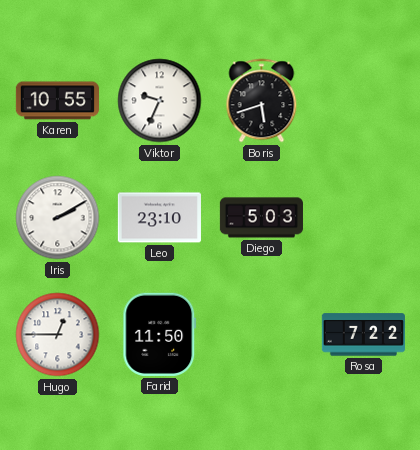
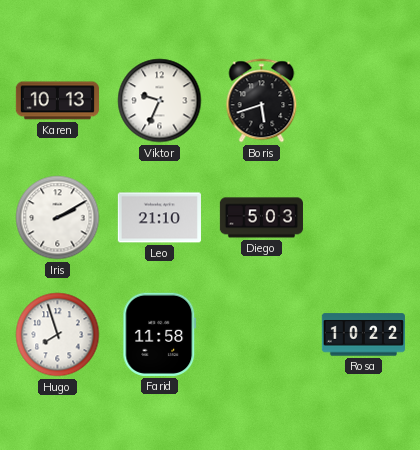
Karen: 10:55 -> 10:13 (57, 101)
Leo: 23:10 -> 21:10 (159, 218)
Hugo: 12:45 -> 7:57 (58, 335)
Farid: 11:50 -> 11:58 (160, 334)
Rosa: 7:22 -> 10:22 (363, 335)
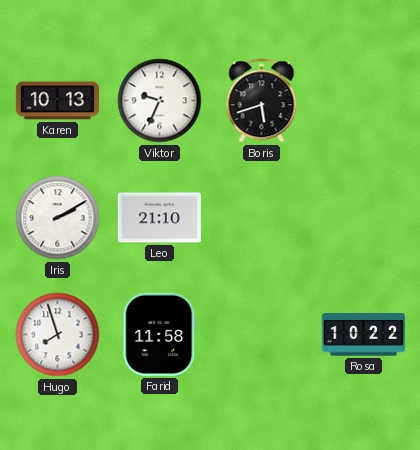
Diego: 5:03 -> none (261, 218)
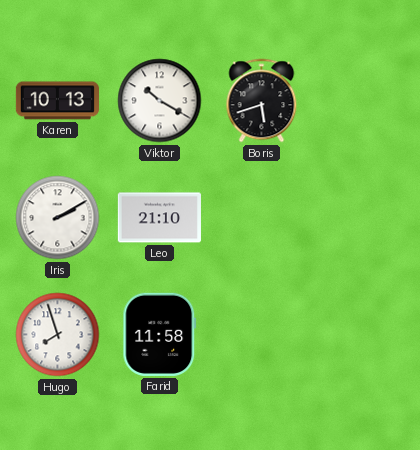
Viktor: 9:34 -> 10:20 (160, 101)
Rosa: 10:22 -> none (363, 335)
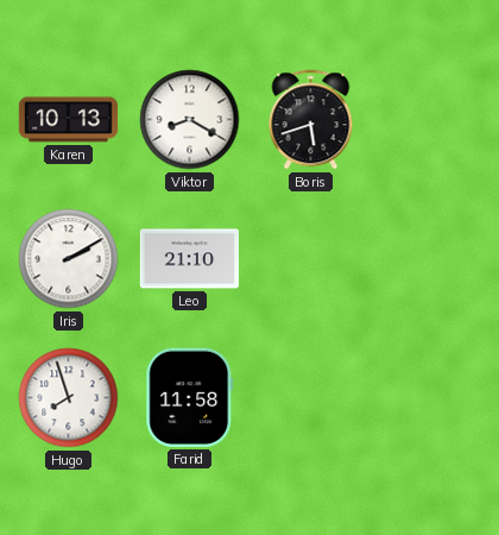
Viktor: 10:20 -> 8:20 (190, 120)
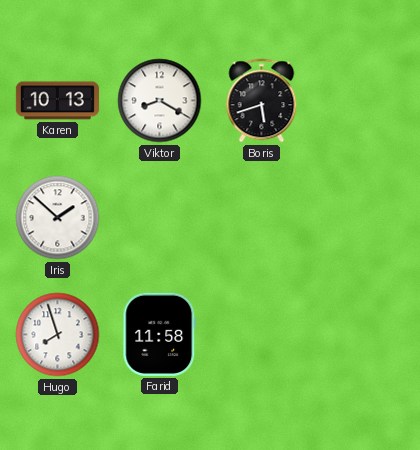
Iris: 2:10 -> 1:52 (58, 218)
Leo: 21:10 -> none (189, 259)
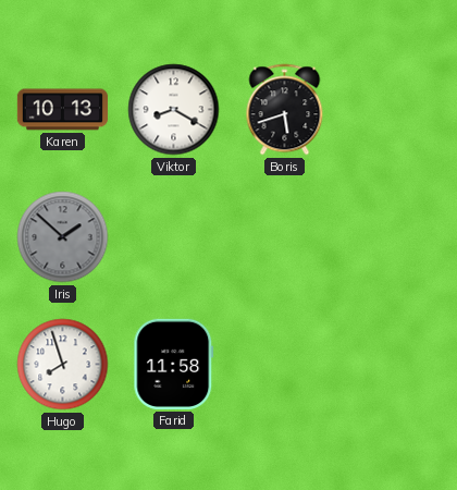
Iris dial: white -> grey (63, 237)
